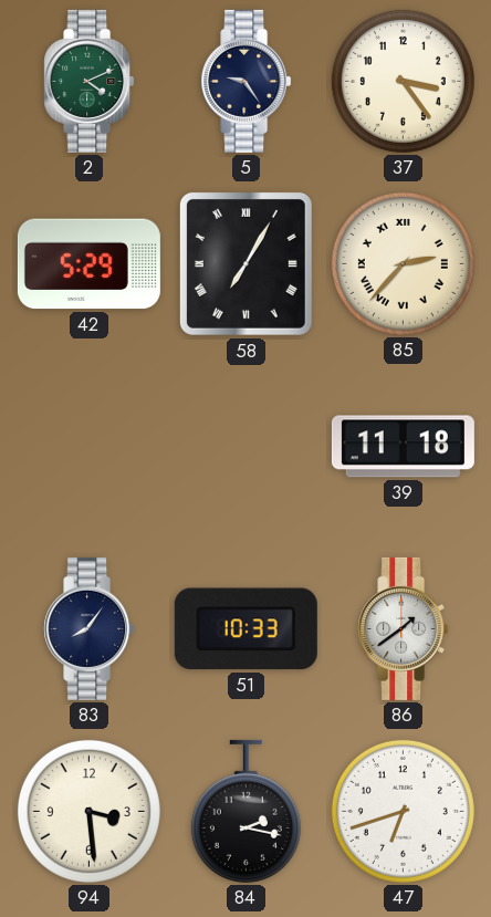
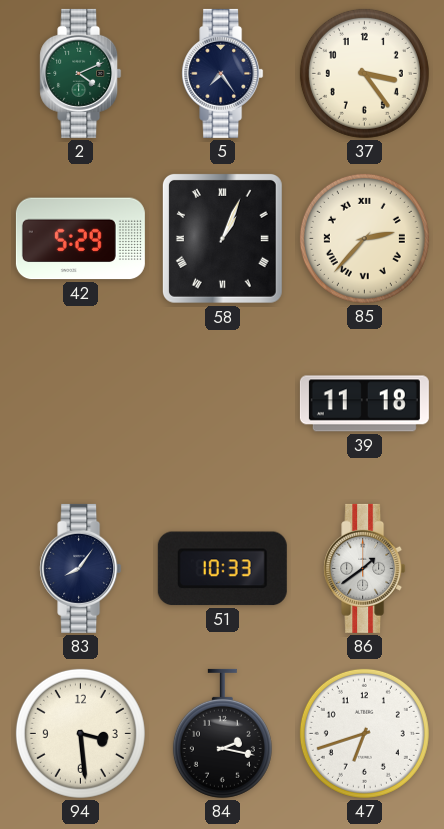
5: 9:24 -> 7:24 (223, 73)
58: 7:05 -> 1:04 (222, 238)
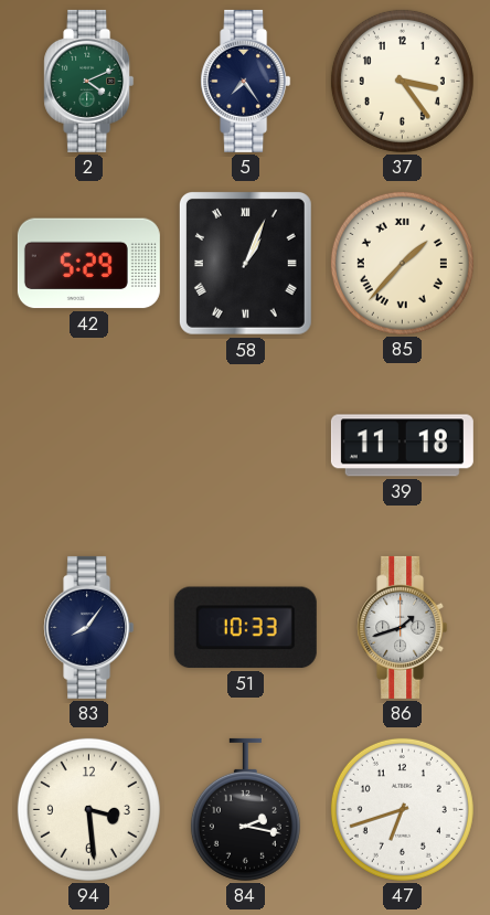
85: 2:37 -> 1:37 (402, 263)
86: 1:39 -> 1:42 (403, 627)
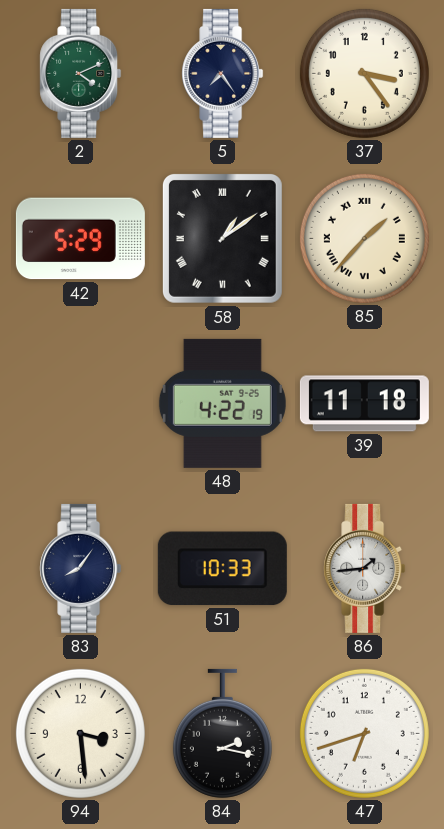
58: 1:04 -> 1:09 (222, 238)
48: none -> 4:22 (222, 403)
86: 1:42 -> 1:44 (365, 568)
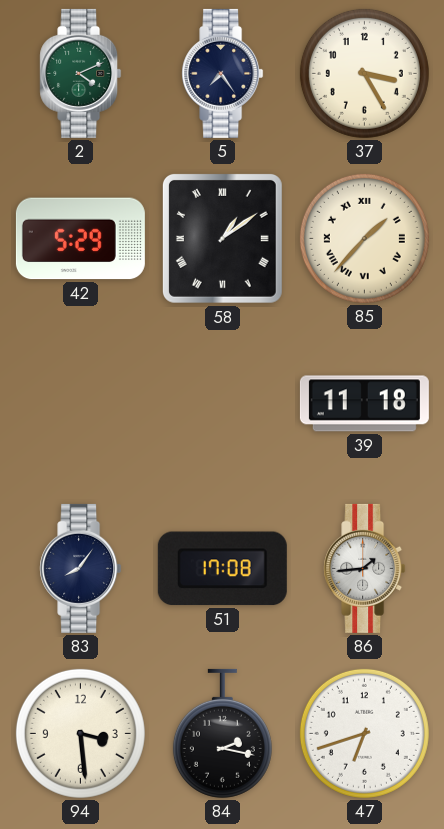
37: 3:24 -> 3:25 (364, 73)
48: 4:22 -> none (222, 403)
51: 10:33 -> 17:08 (222, 569)
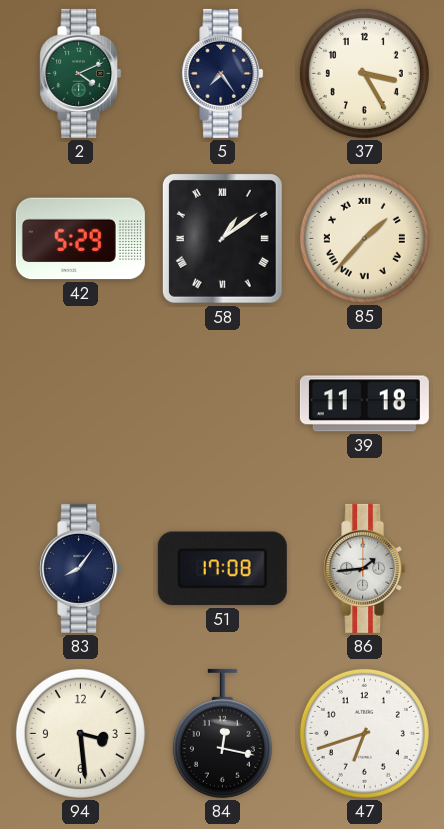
84: 2:17 -> 12:17 (222, 733)
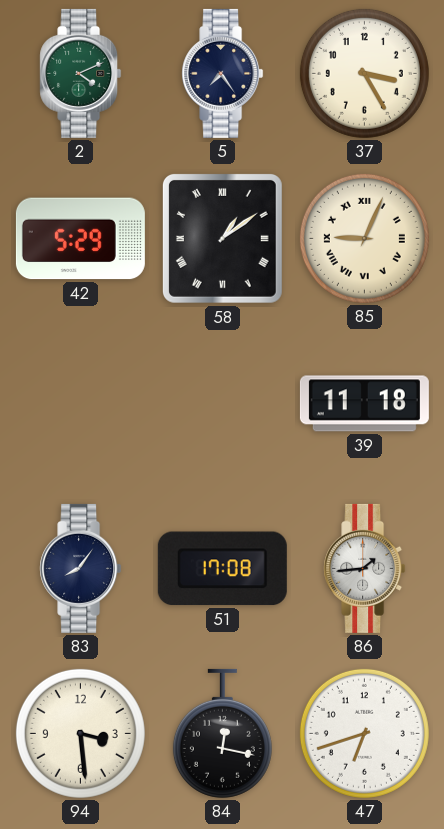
85: 1:37 -> 9:04 (364, 238)
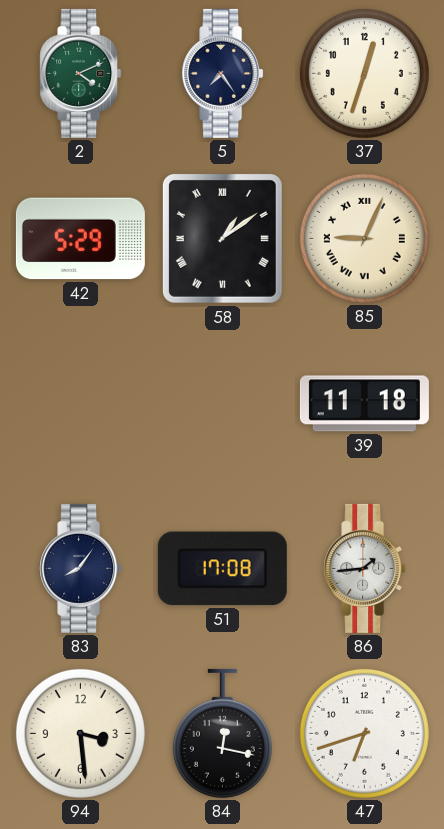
37: 3:25 -> 12:33 (364, 73)
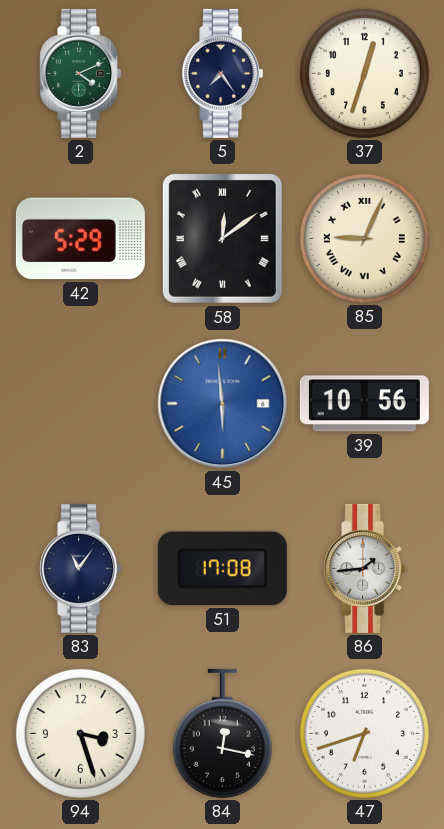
58: 1:09 -> 12:09 (222, 238)
45: none -> 5:59 (223, 404)
39: 11:18 -> 10:56 (364, 404)
83: 8:06 -> 11:06 (81, 568)
94: 3:29 -> 3:27 (80, 733)
